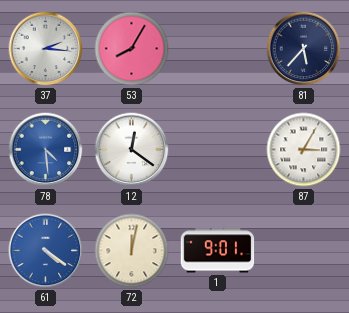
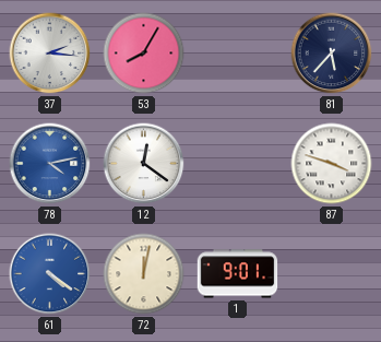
78: 4:29 -> 4:13 (50, 164)
87: 3:05 -> 3:48 (332, 164)
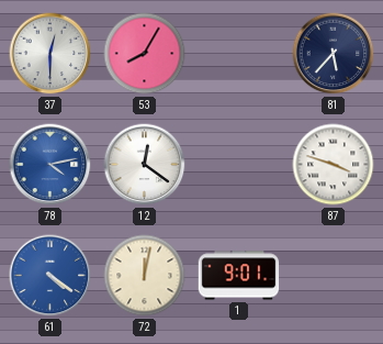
37: 2:16 -> 12:30 (50, 54)
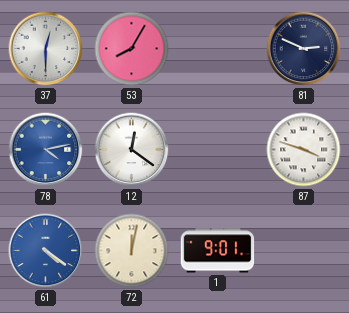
81: 5:37 -> 2:49 (304, 49)
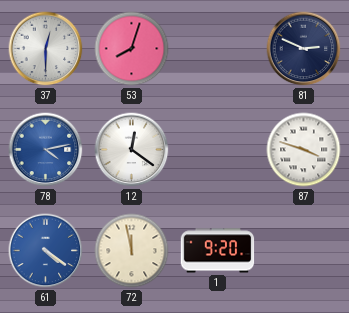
53: 8:05 -> 8:03 (132, 49)
72: 12:02 -> 11:58 (132, 251)
1: 9:01 -> 9:20 (218, 251)
